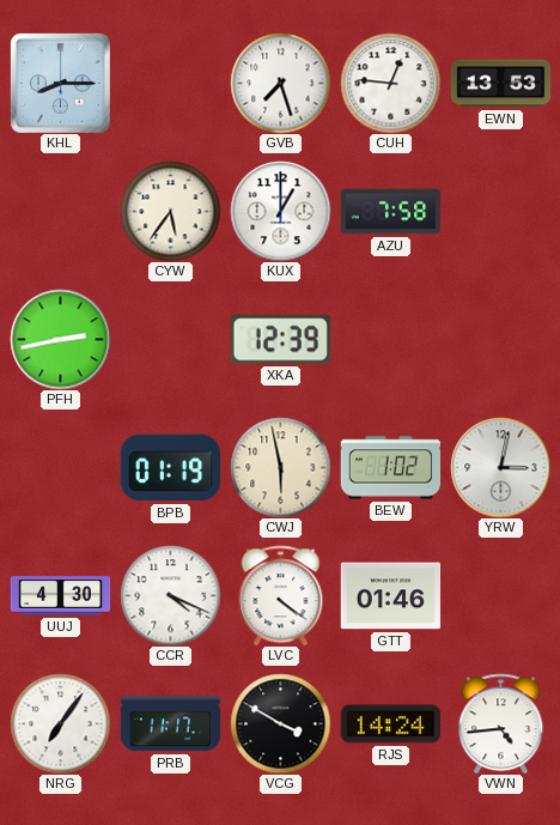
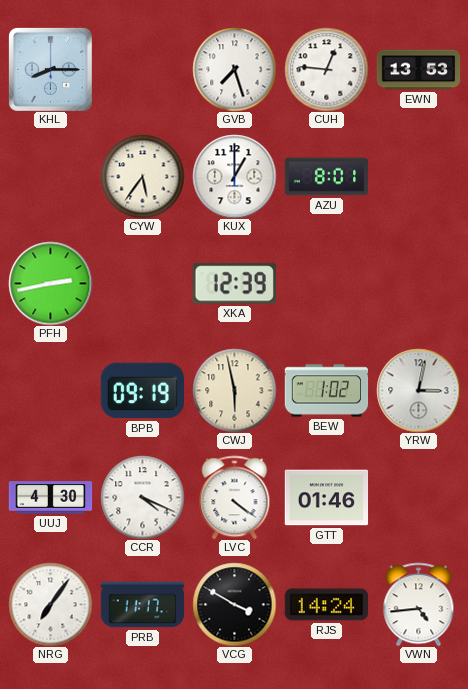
AZU: 7:58 -> 8:01 (326, 177)
BPB: 01:19 -> 09:19 (142, 391)
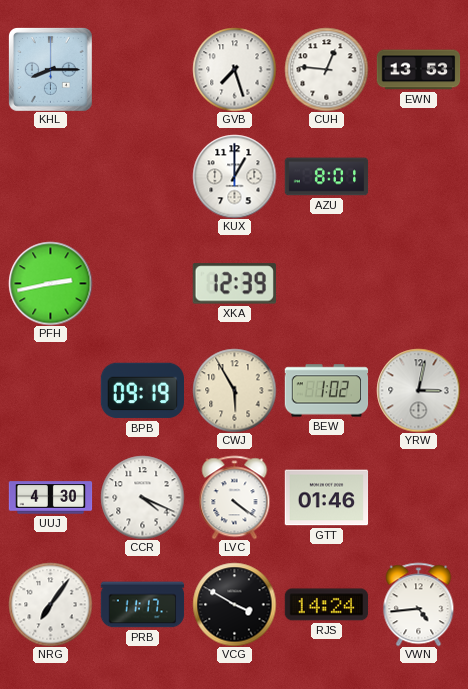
CYW: 5:36 -> none (142, 176)
CWJ: 5:58 -> 5:55 (234, 390)
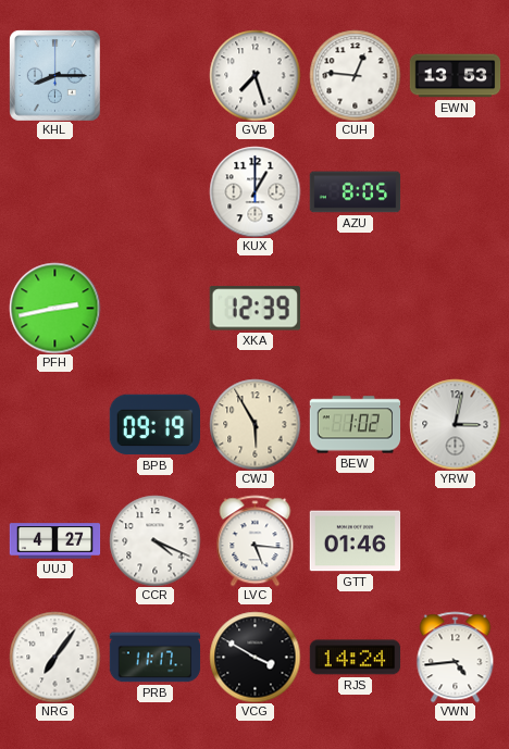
AZU: 8:01 -> 8:05 (355, 192)
UUJ: 4:30 -> 4:27 (54, 541)
LVC: 4:21 -> 5:16 (256, 540)
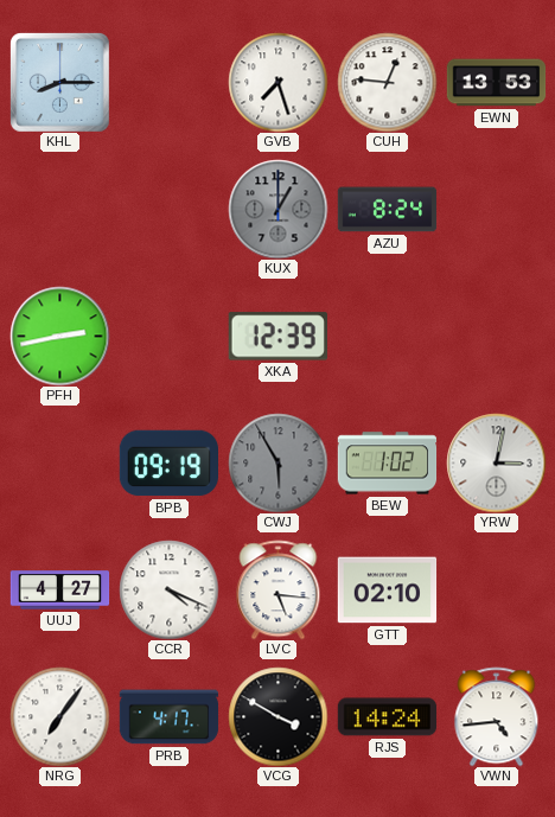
KUX dial: white -> grey (277, 209)
AZU: 8:05 -> 8:24 (387, 210)
CWJ dial: cream -> grey (277, 462)
GTT: 01:46 -> 02:10 (387, 591)
PRB: 11:17 -> 4:17 (168, 717)
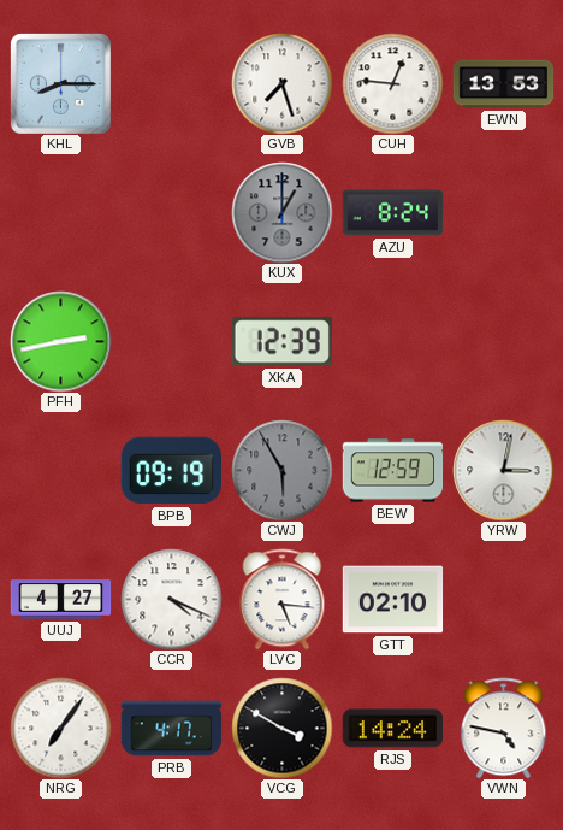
BEW: 1:02 -> 12:59 (392, 471)
VWN: 4:44 -> 4:47 (504, 728)
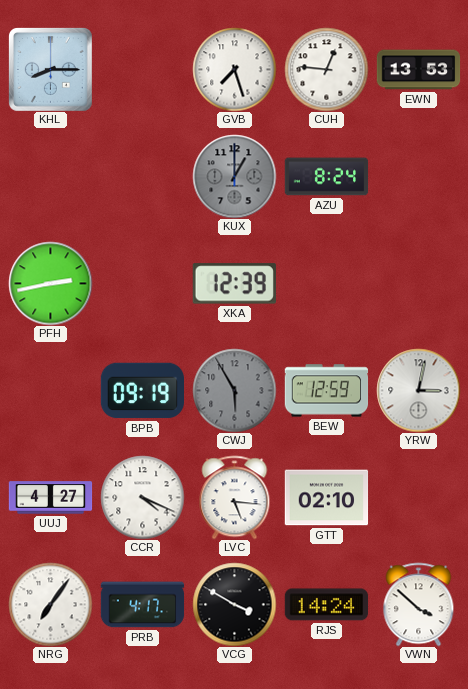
VWN: 4:47 -> 3:52 (419, 604)
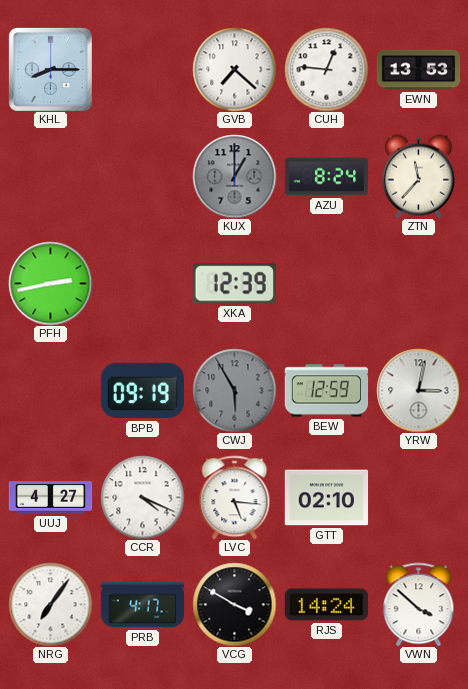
GVB: 7:27 -> 7:22 (234, 69)
ZTN: none -> 11:37 (418, 176)
